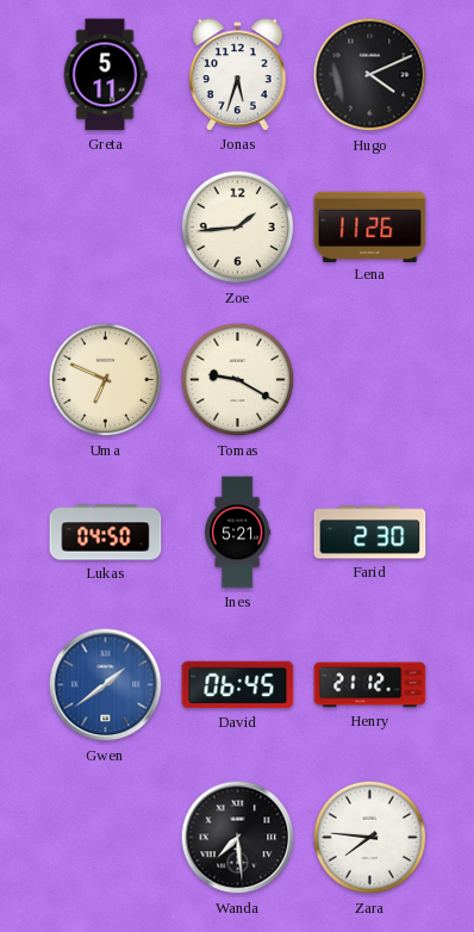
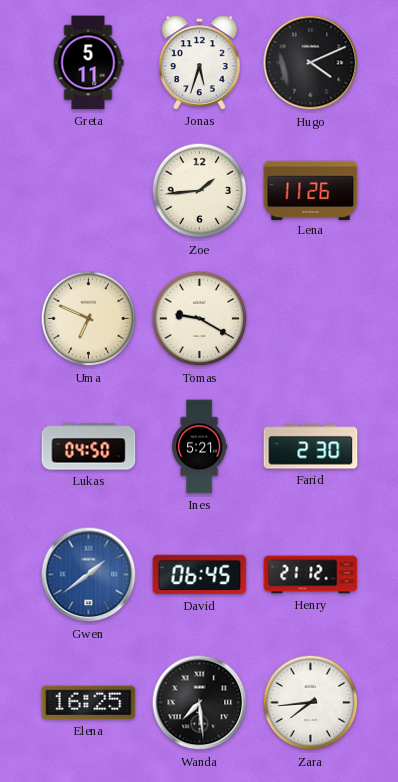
Elena: none -> 16:25 (89, 703)
Zara: 7:46 -> 7:44 (311, 703)
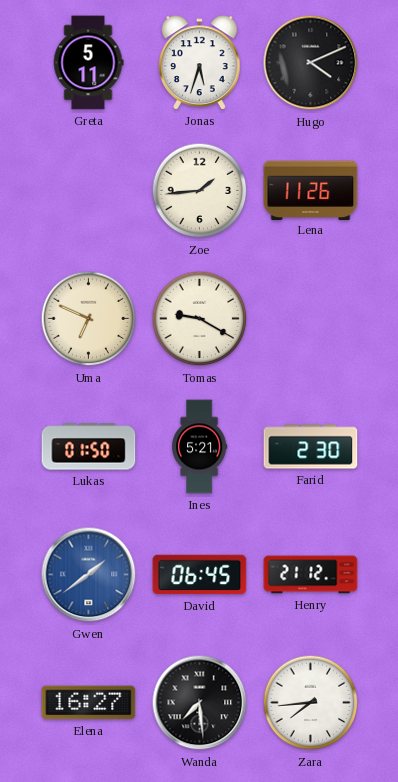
Lukas: 04:50 -> 01:50 (89, 447)
Elena: 16:25 -> 16:27 (89, 703)
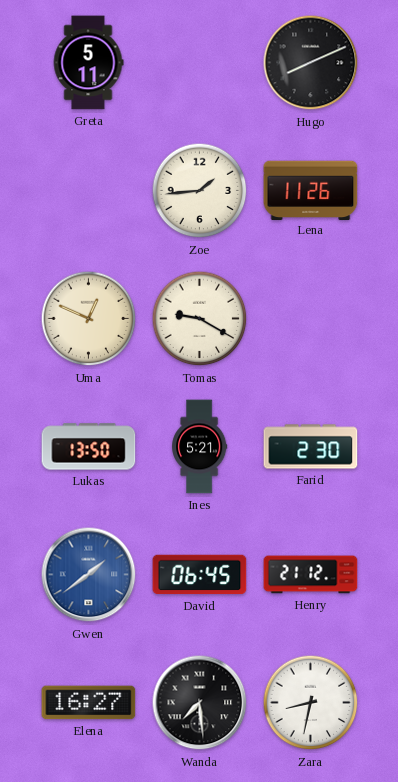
Jonas: 5:33 -> none (200, 63)
Hugo: 4:11 -> 8:11 (311, 63)
Uma: 6:49 -> 12:49 (89, 319)
Lukas: 01:50 -> 13:50 (89, 447)
Zara: 7:44 -> 8:32 (311, 703)
